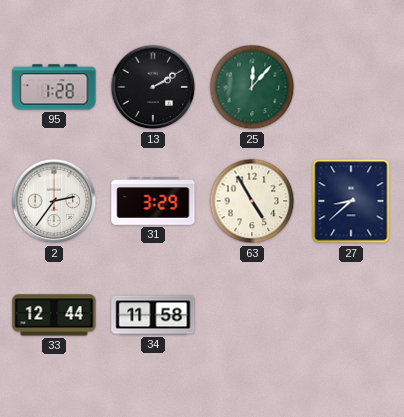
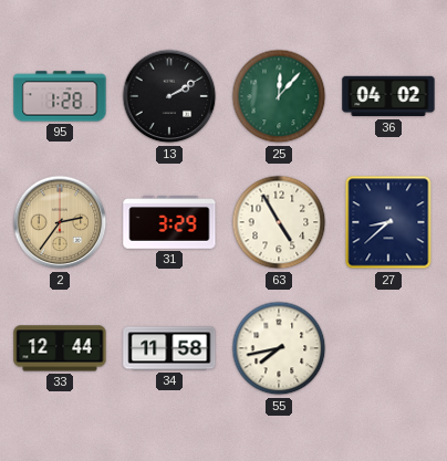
36: none -> 04:02 (388, 96)
2 dial: white -> champagne (60, 222)
55: none -> 7:43 (279, 348)
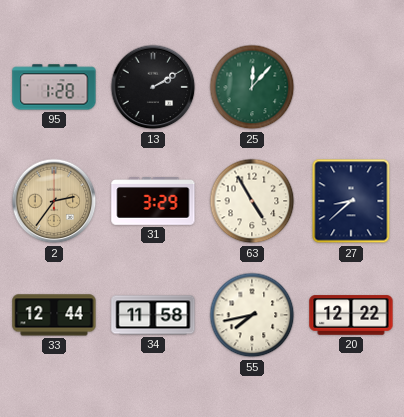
36: 04:02 -> none (388, 96)
20: none -> 12:22 (351, 315)
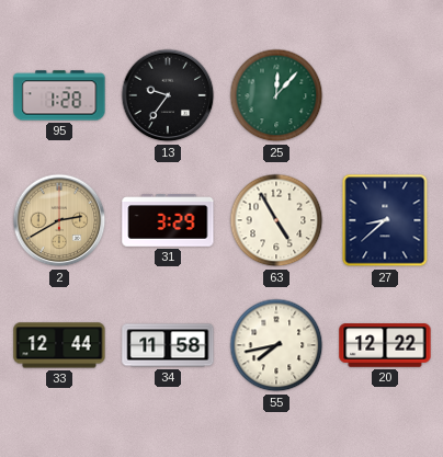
13: 2:10 -> 9:36 (168, 95)
2: 2:36 -> 2:40 (59, 220)
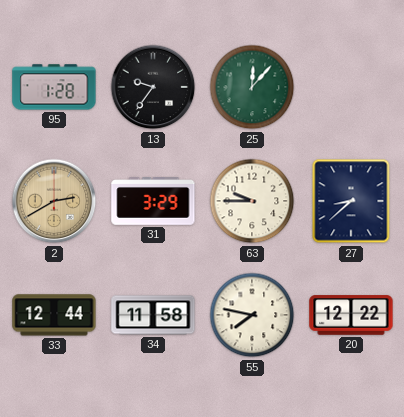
63: 4:55 -> 9:45 (252, 201)
55: 7:43 -> 7:47 (252, 315)
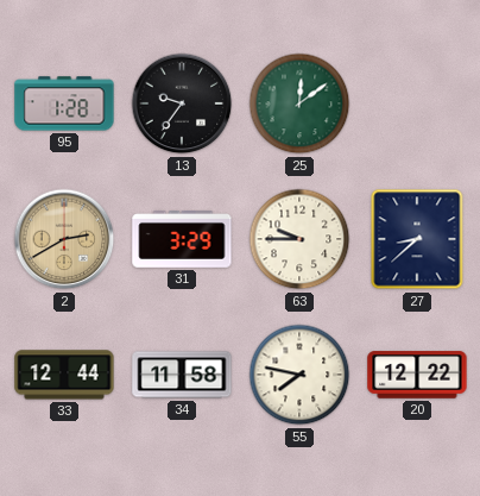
25: 12:07 -> 12:09 (299, 103)
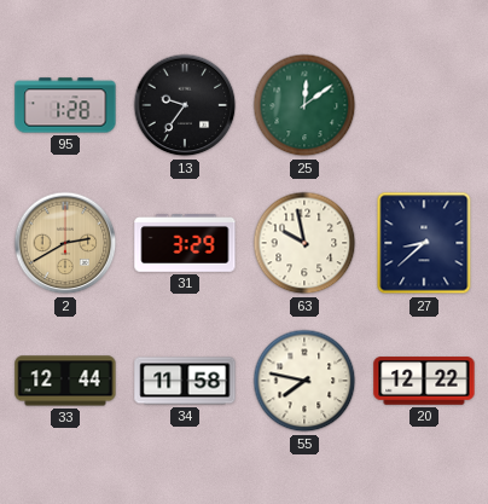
63: 9:45 -> 9:58 (304, 243)
